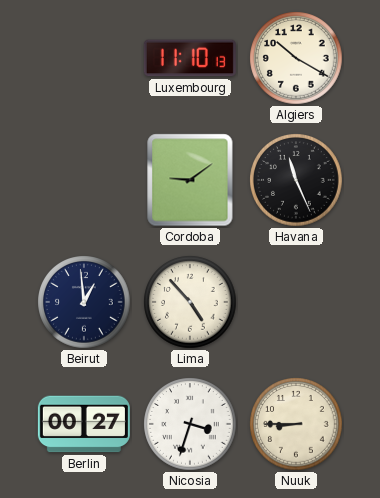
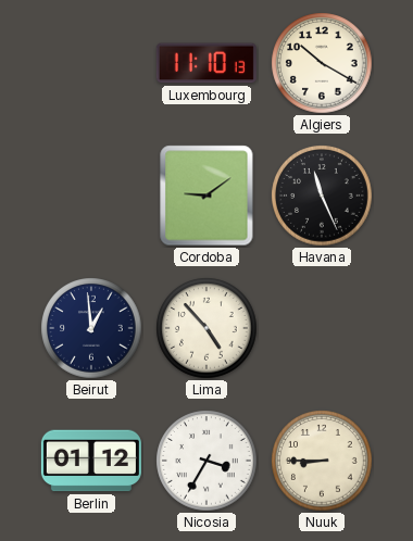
Berlin: 00:27 -> 01:12 (91, 461)
Nicosia: 3:33 -> 3:35 (206, 461)
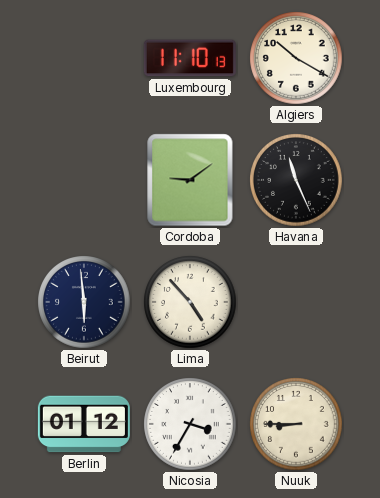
Beirut: 12:59 -> 5:59 (84, 302)
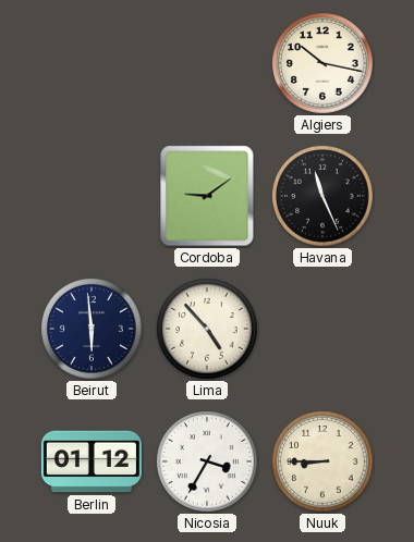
Luxembourg: 11:10 -> none (190, 58)
Algiers: 10:20 -> 10:17 (322, 63)
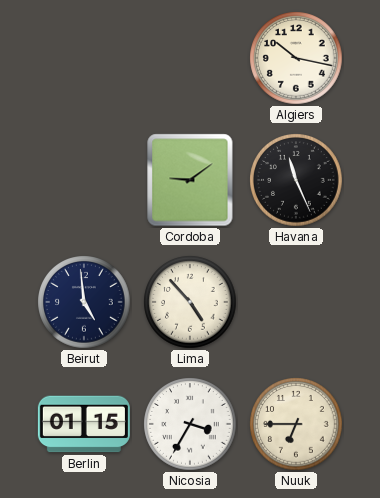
Beirut: 5:59 -> 4:59 (84, 302)
Berlin: 01:12 -> 01:15 (84, 424)
Nuuk: 8:45 -> 6:45 (296, 424)
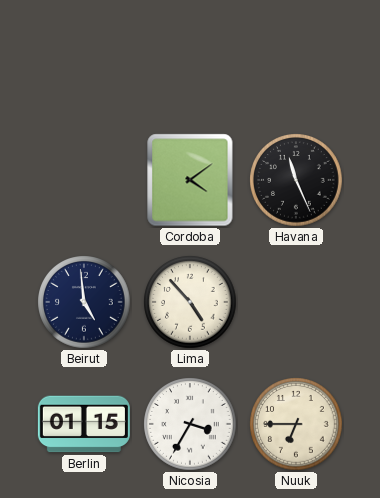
Algiers: 10:17 -> none (296, 58)
Cordoba: 9:09 -> 4:09 (190, 180)
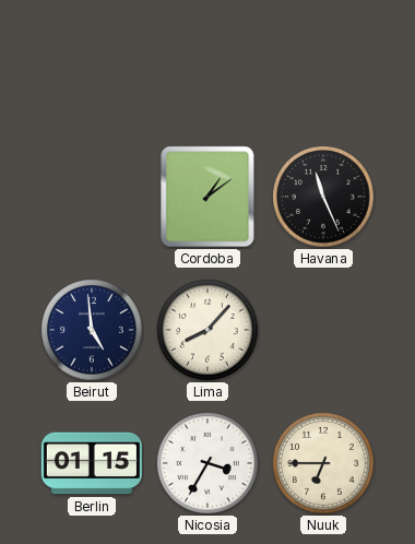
Cordoba: 4:09 -> 1:09 (207, 197)
Lima: 4:53 -> 8:07 (207, 330)
